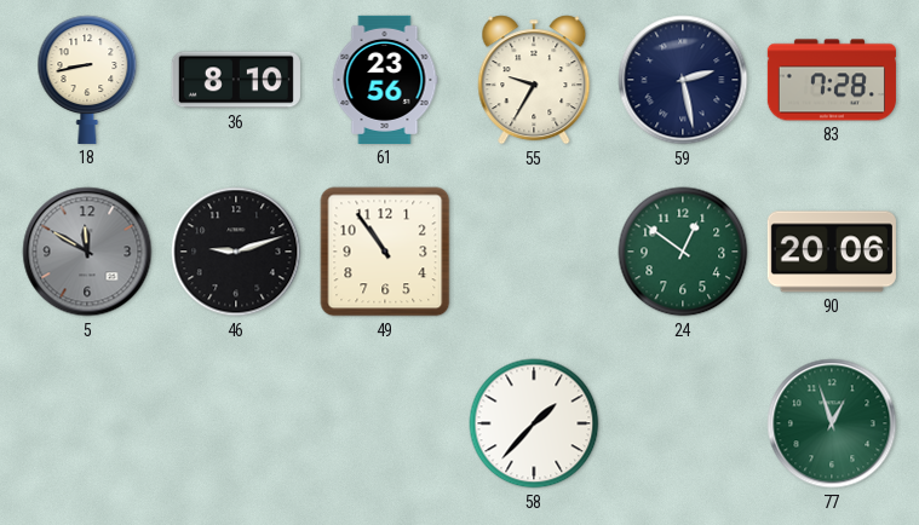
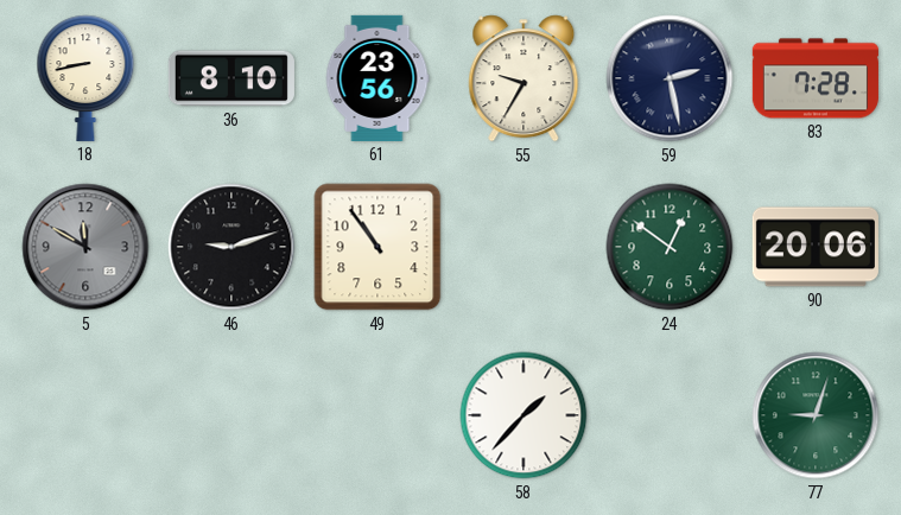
77: 12:57 -> 9:03 (816, 415)
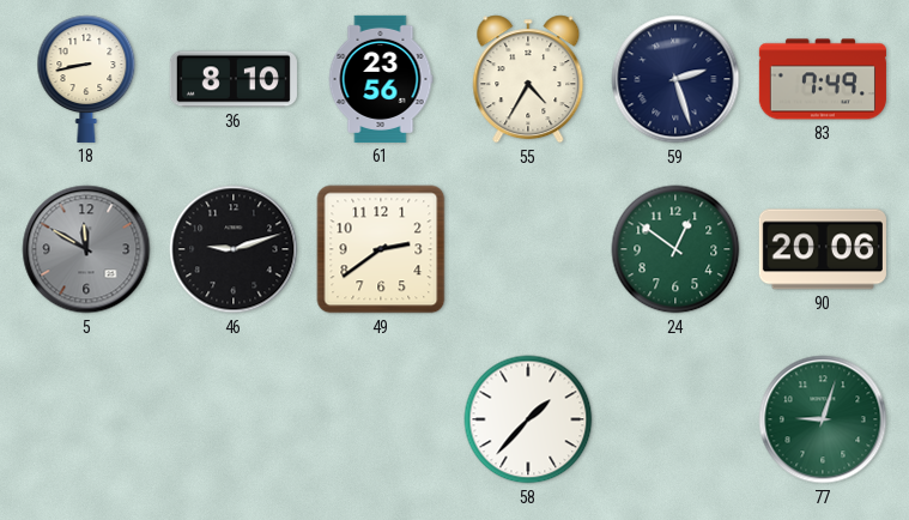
55: 9:35 -> 4:35 (528, 79)
59: 2:28 -> 2:27 (675, 79)
83: 7:28 -> 7:49 (823, 79)
49: 10:54 -> 2:39 (381, 249)
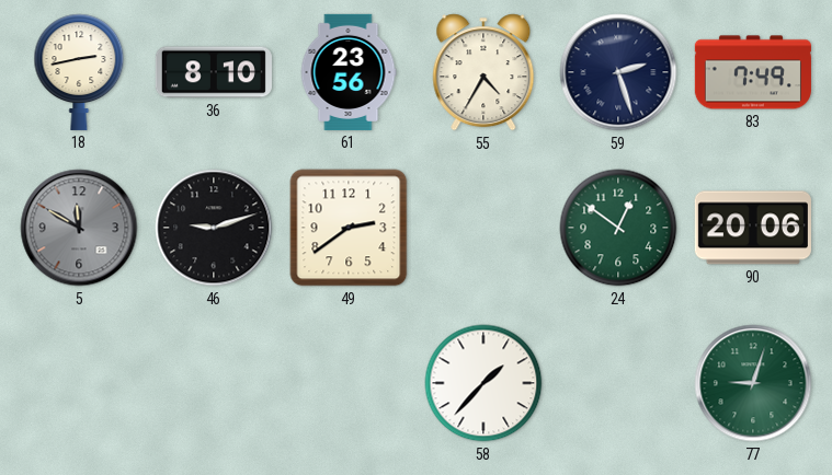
18: 8:43 -> 2:43 (79, 72)
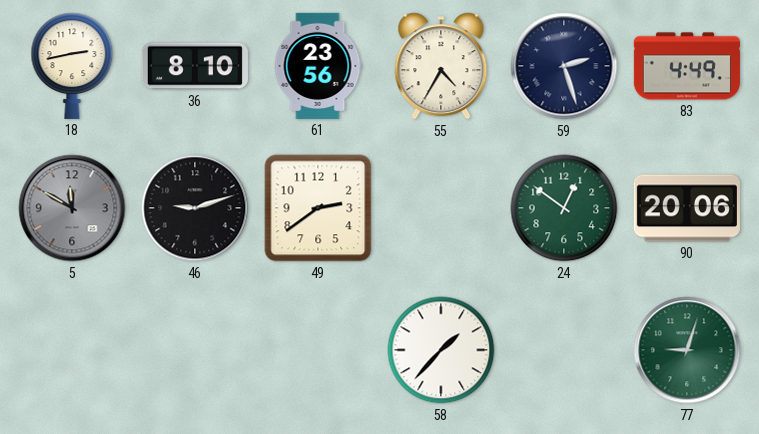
83: 7:49 -> 4:49 (687, 66)
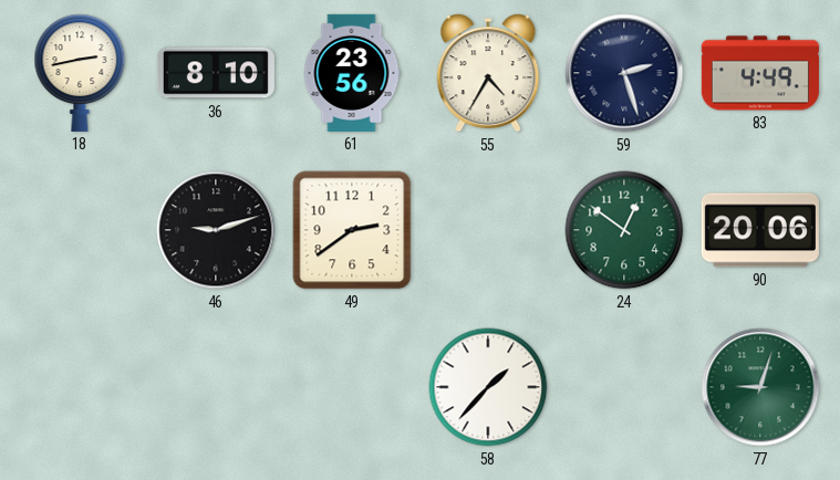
5: 11:50 -> none (72, 208)
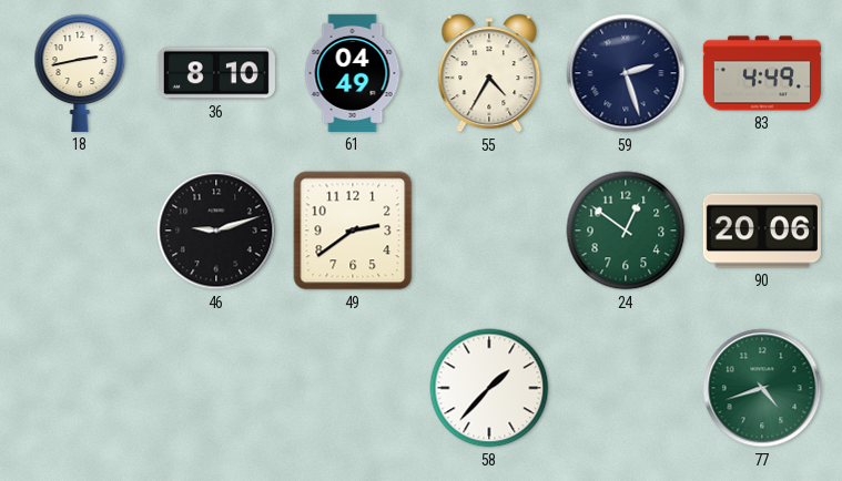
61: 23:56 -> 04:49 (353, 73)
77: 9:03 -> 4:42 (762, 388)
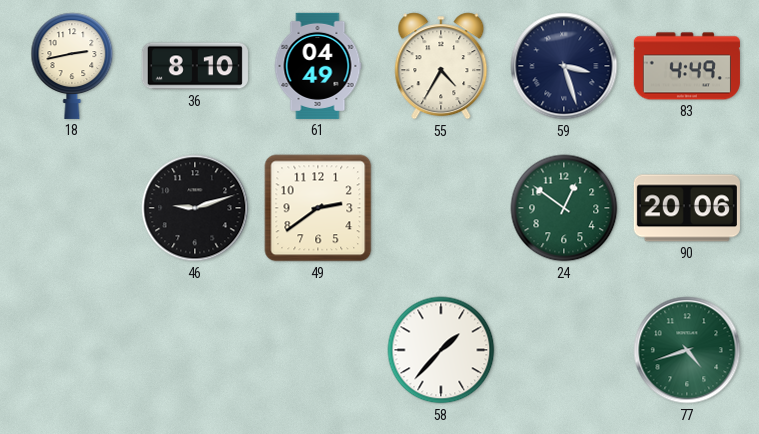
59: 2:27 -> 3:27 (564, 66)
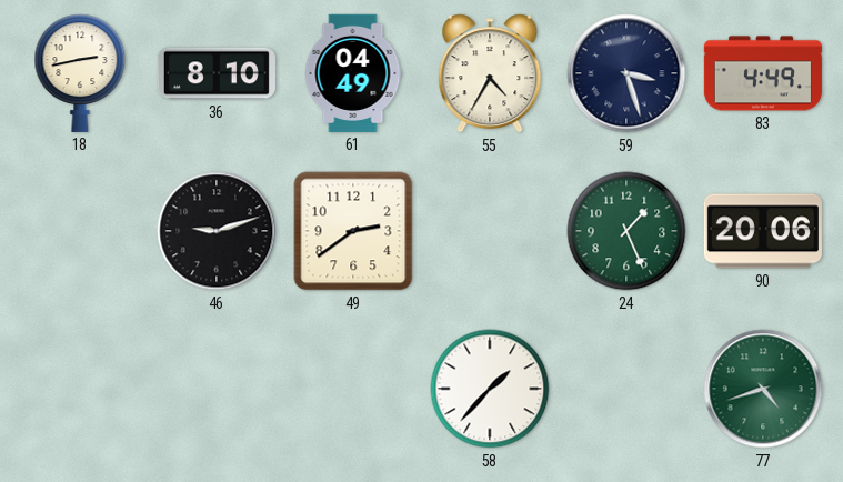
24: 12:51 -> 1:26 (626, 231)
